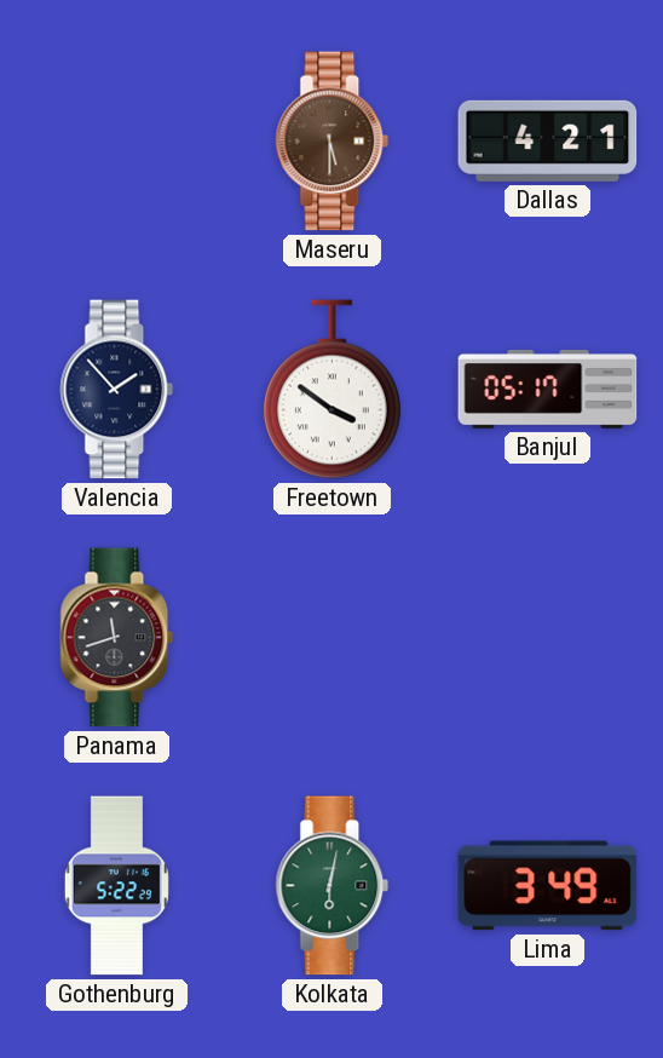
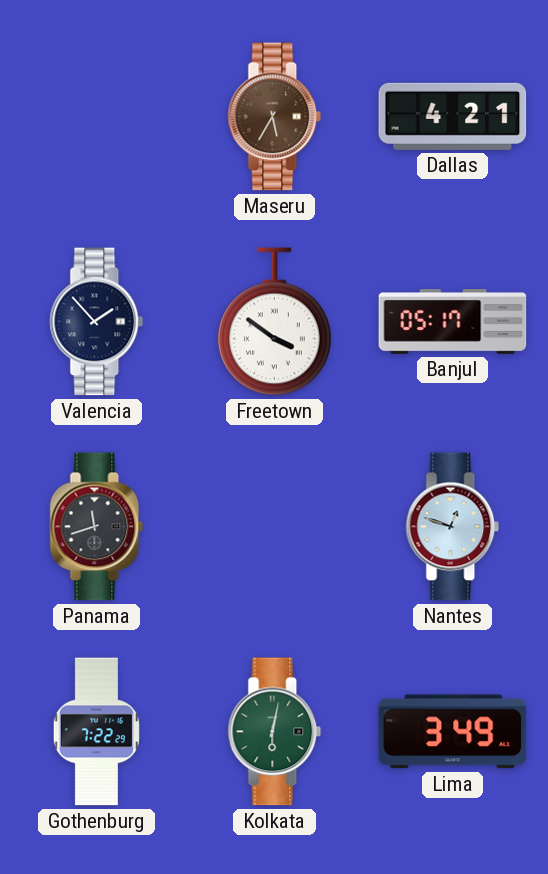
Maseru: 5:30 -> 5:35 (275, 117)
Nantes: none -> 12:48 (453, 527)
Gothenburg: 5:22 -> 7:22 (96, 732)
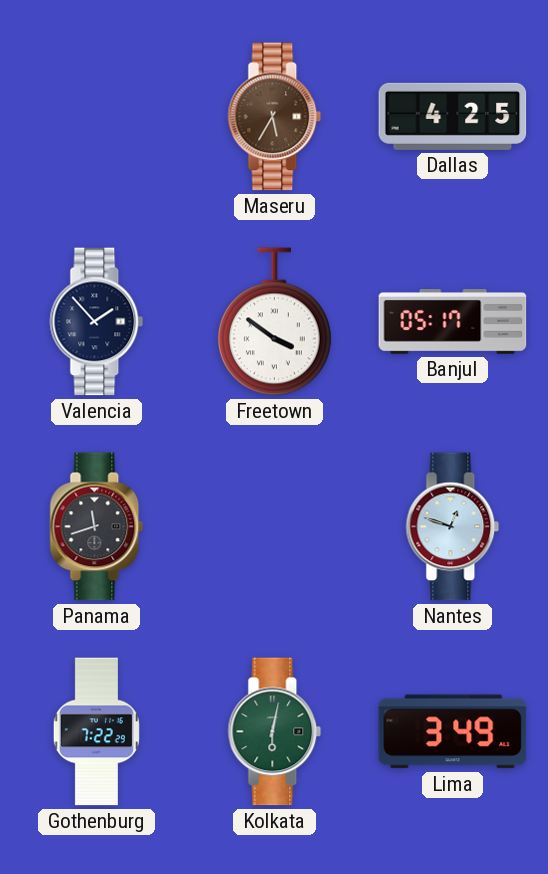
Dallas: 4:21 -> 4:25 (453, 116)
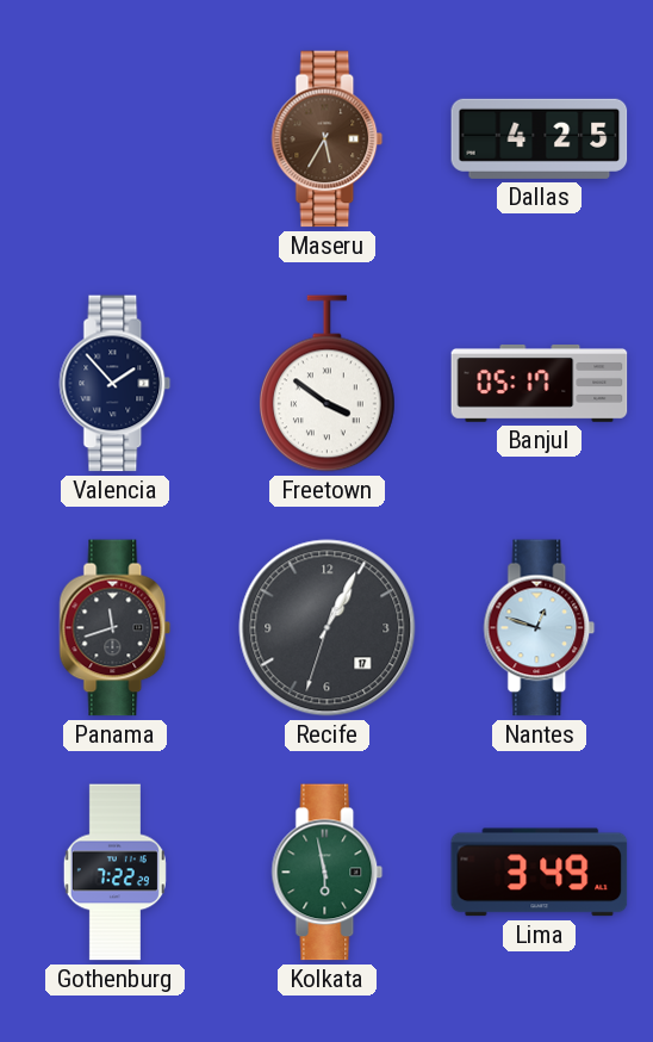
Recife: none -> 1:04 (328, 628)
Kolkata: 6:02 -> 5:58 (328, 873)
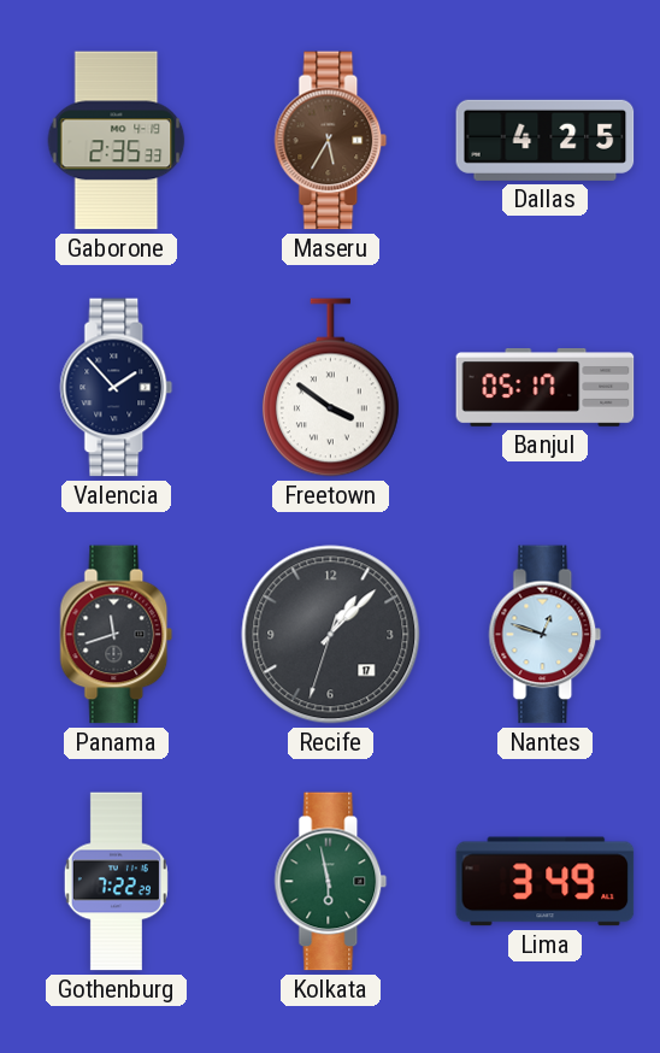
Gaborone: none -> 2:35 (117, 141)
Recife: 1:04 -> 1:07 (331, 635)
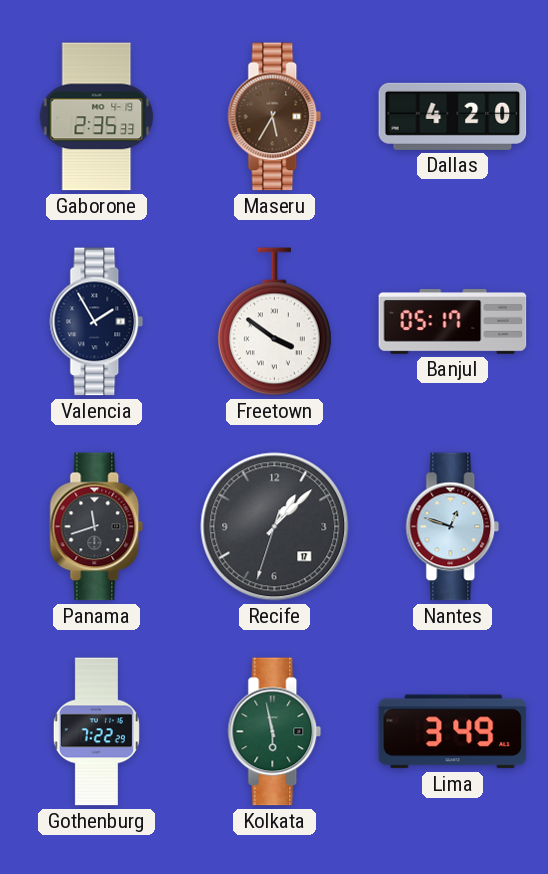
Dallas: 4:25 -> 4:20 (453, 116)
Valencia: 1:53 -> 1:55 (97, 322)
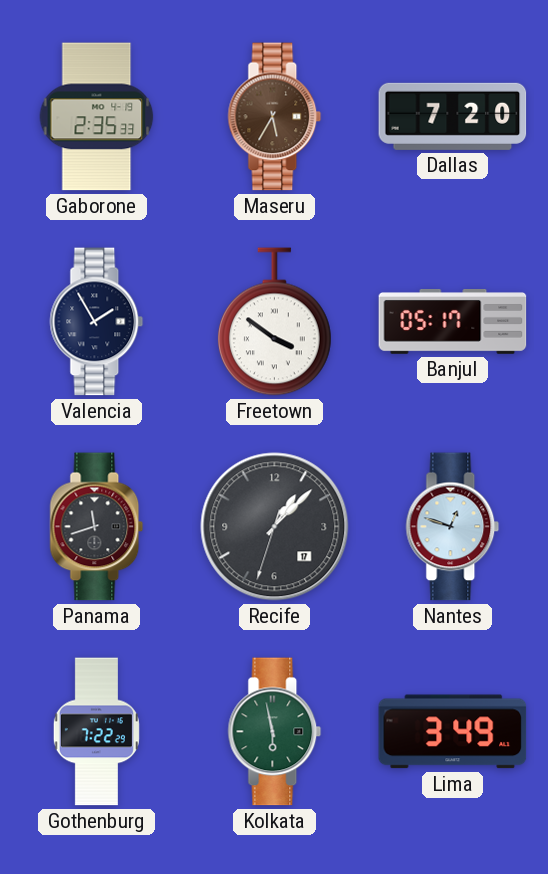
Dallas: 4:20 -> 7:20 (453, 116)
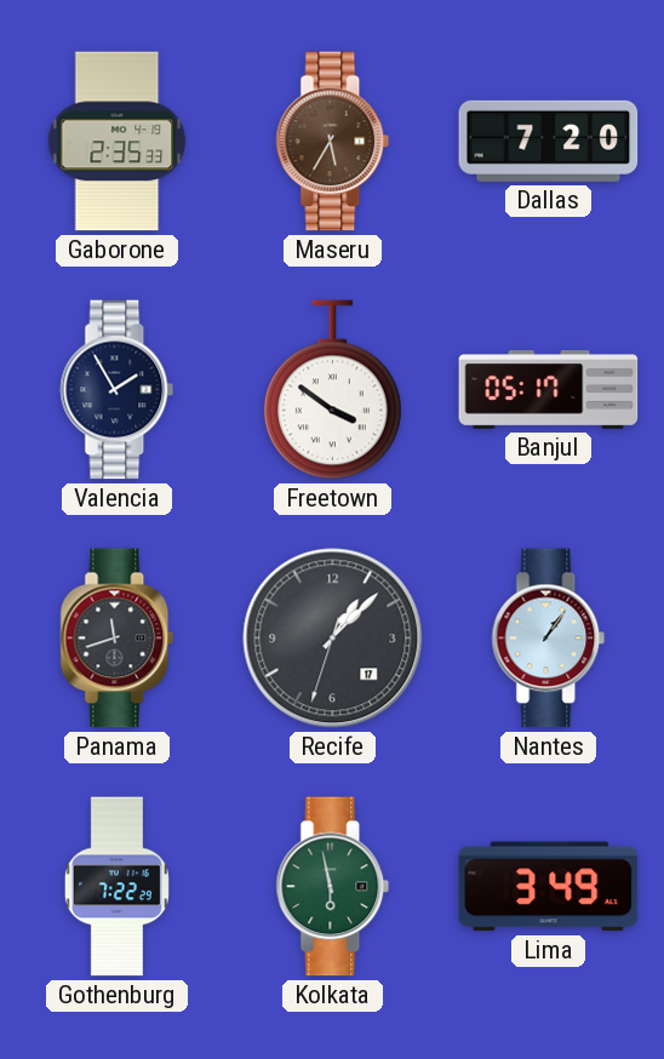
Nantes: 12:48 -> 1:06 (549, 639)
